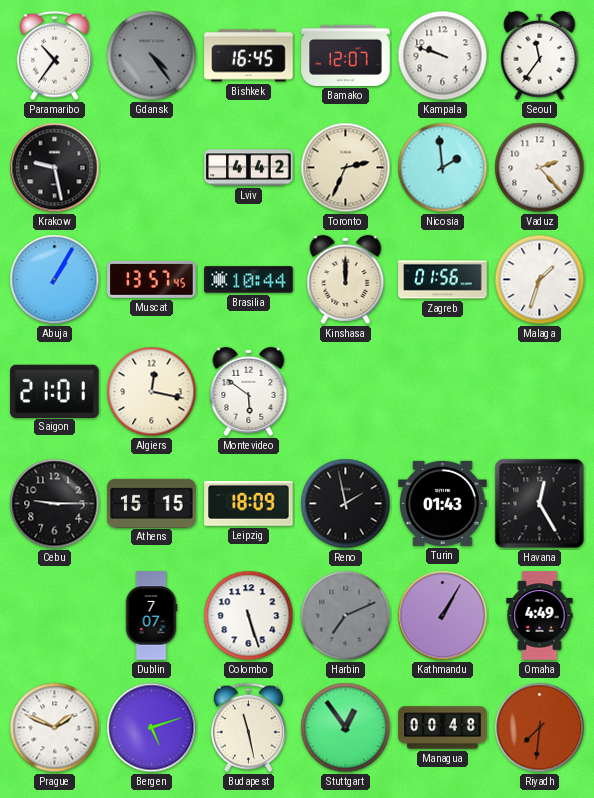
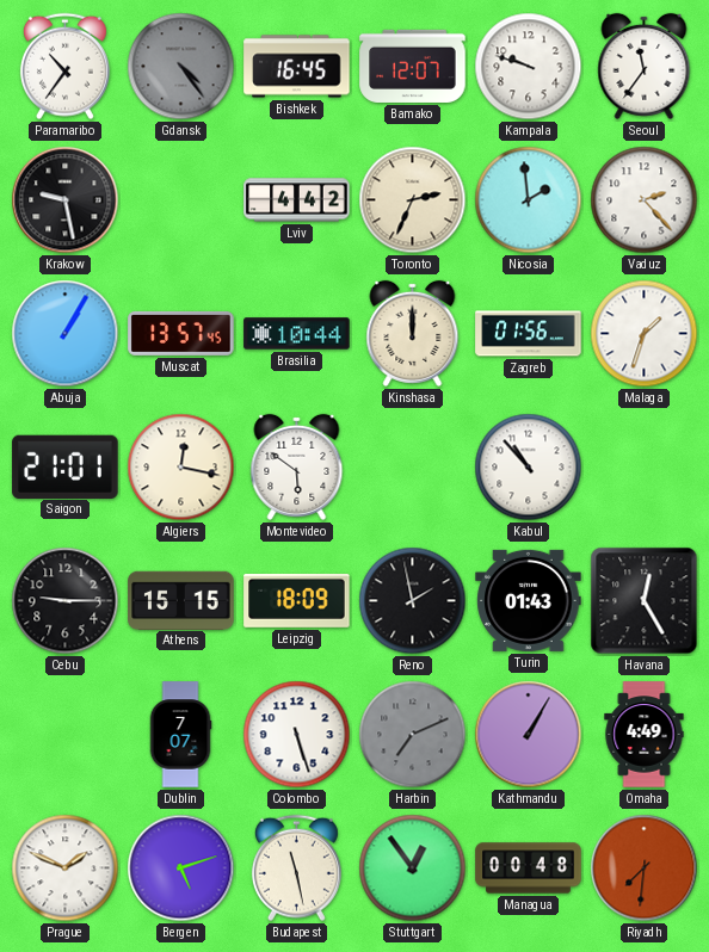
Kabul: none -> 10:53 (529, 468)
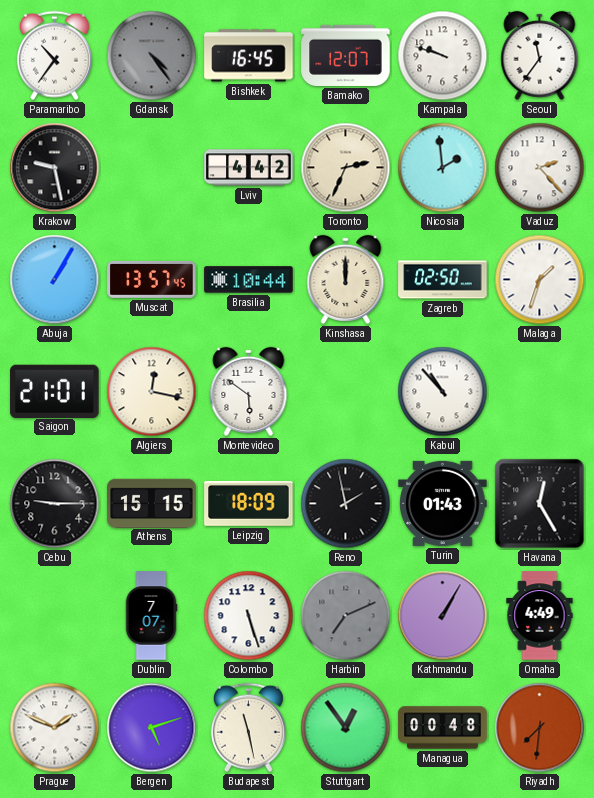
Zagreb: 01:56 -> 02:50 (443, 280)
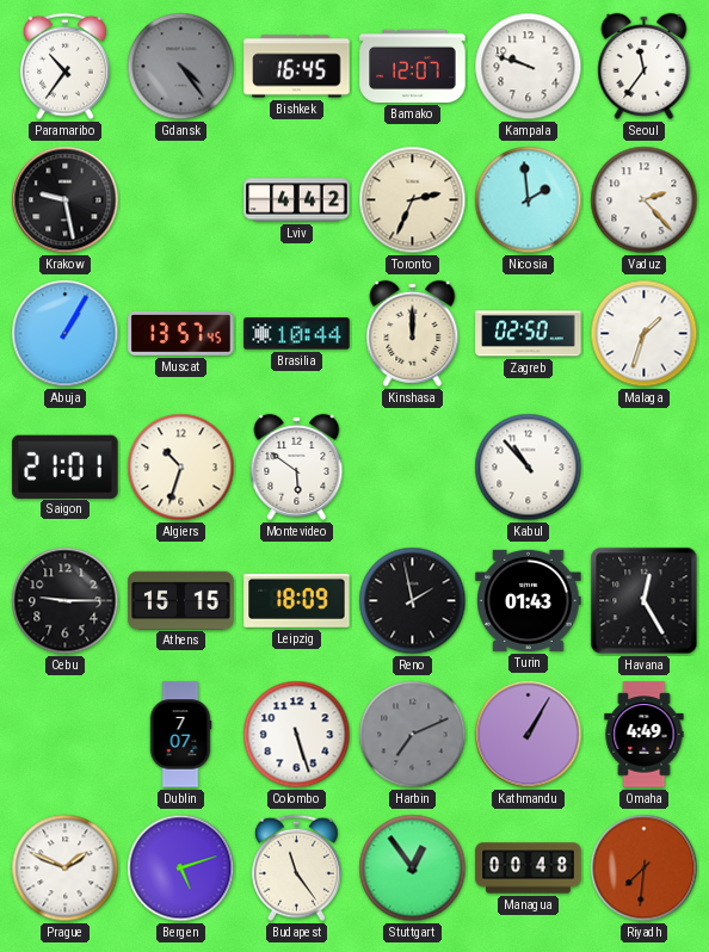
Algiers: 12:17 -> 10:33 (181, 468)
Budapest: 11:28 -> 11:24 (296, 868)
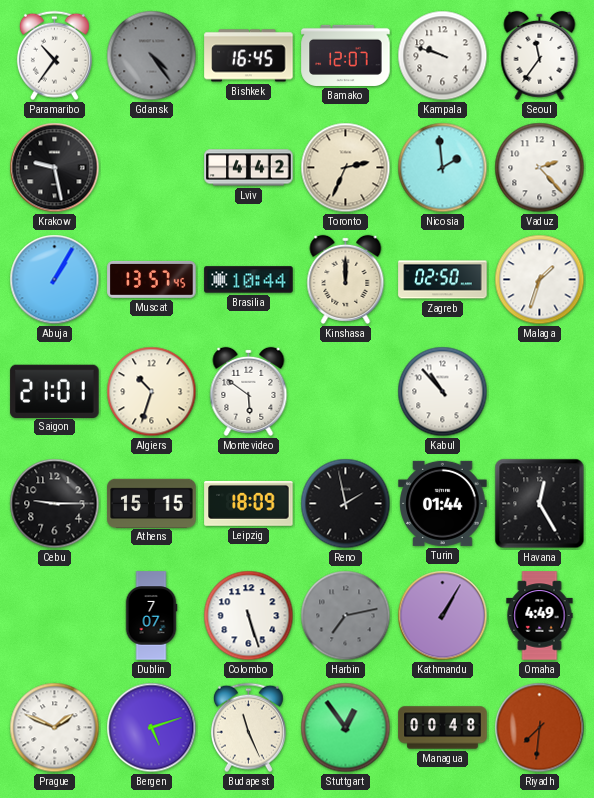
Turin: 01:43 -> 01:44 (443, 503)
Harbin: 7:11 -> 7:13 (346, 616)
Budapest: 11:24 -> 11:26 (248, 728)
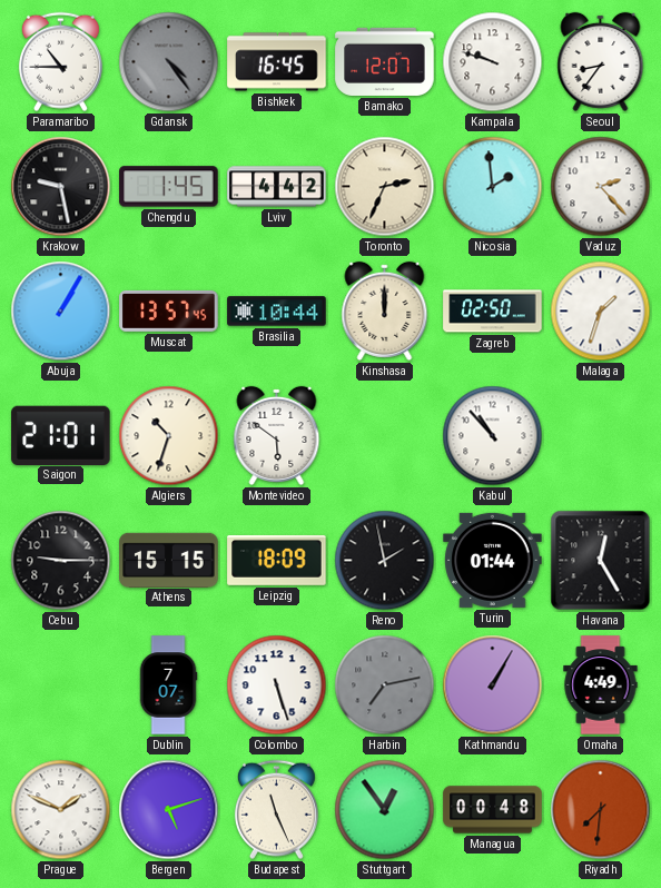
Paramaribo: 10:36 -> 10:45 (60, 62)
Seoul: 11:36 -> 8:36 (601, 61)
Chengdu: none -> 1:45 (169, 187)
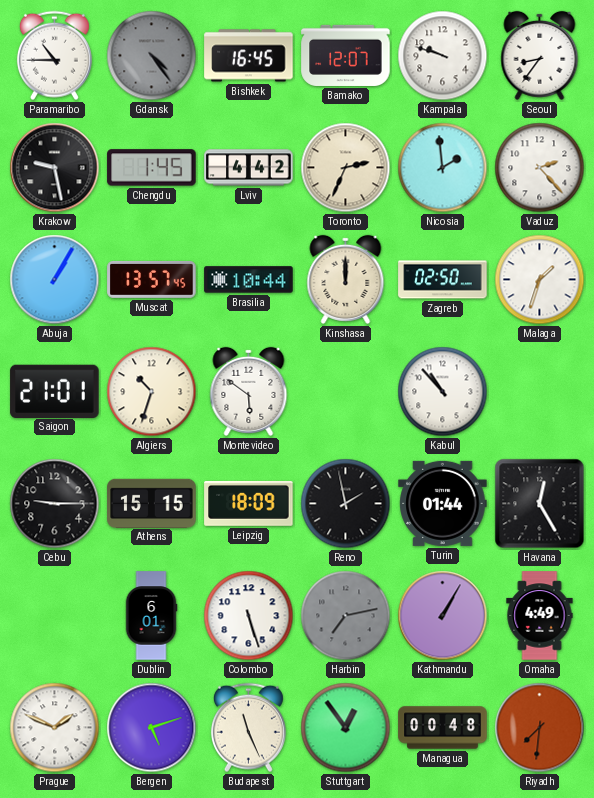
Dublin: 7:07 -> 6:01 (151, 616)
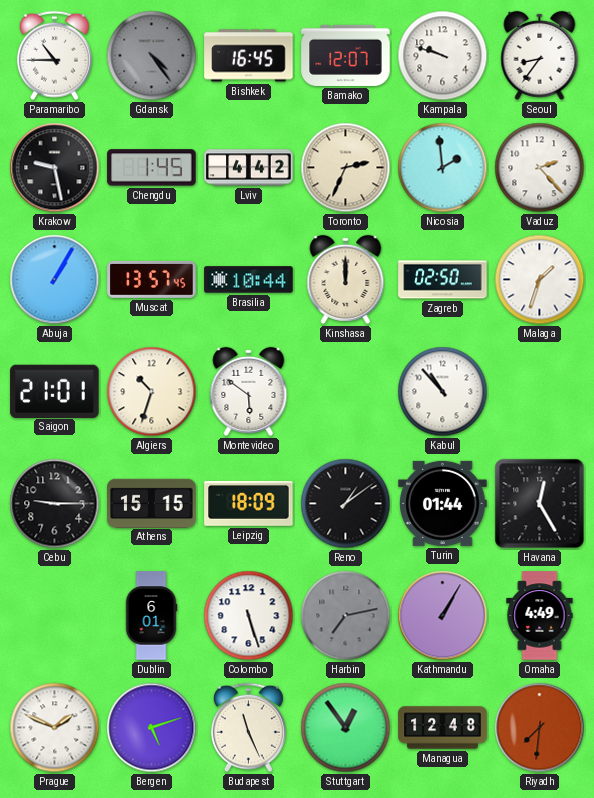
Reno: 1:58 -> 1:09 (346, 504)
Managua: 00:48 -> 12:48 (443, 728)
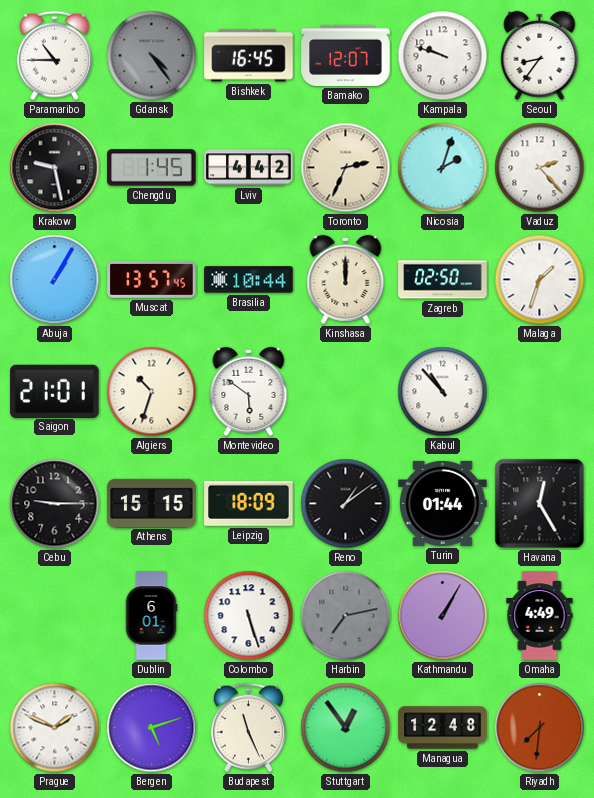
Nicosia: 1:59 -> 2:03 (443, 168)
